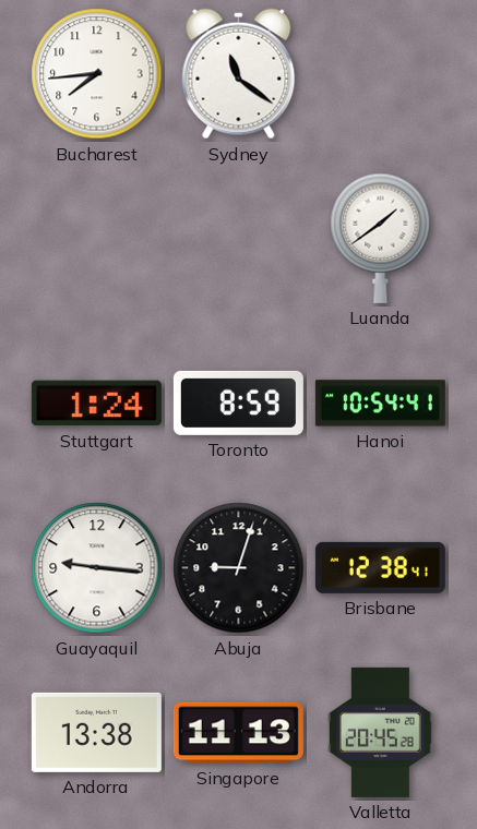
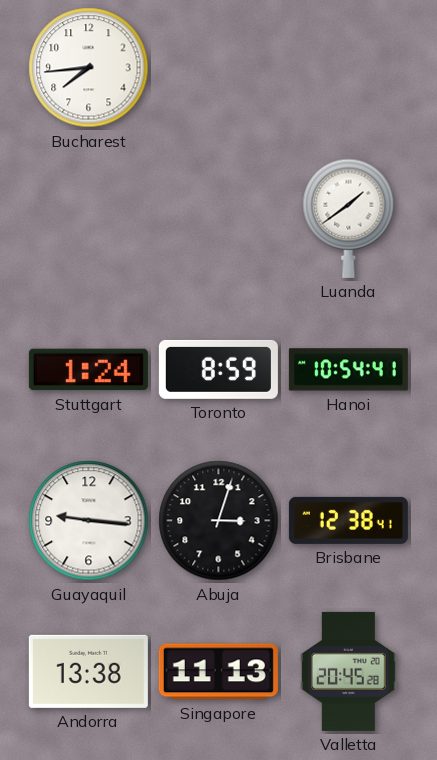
Sydney: 11:21 -> none (239, 74)
Abuja: 9:03 -> 3:03 (219, 521)
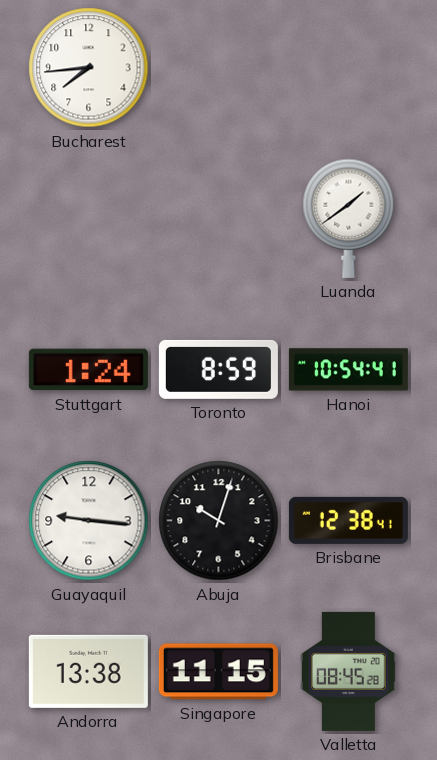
Abuja: 3:03 -> 10:03 (219, 521)
Singapore: 11:13 -> 11:15 (218, 672)
Valletta: 20:45 -> 08:45 (349, 671)
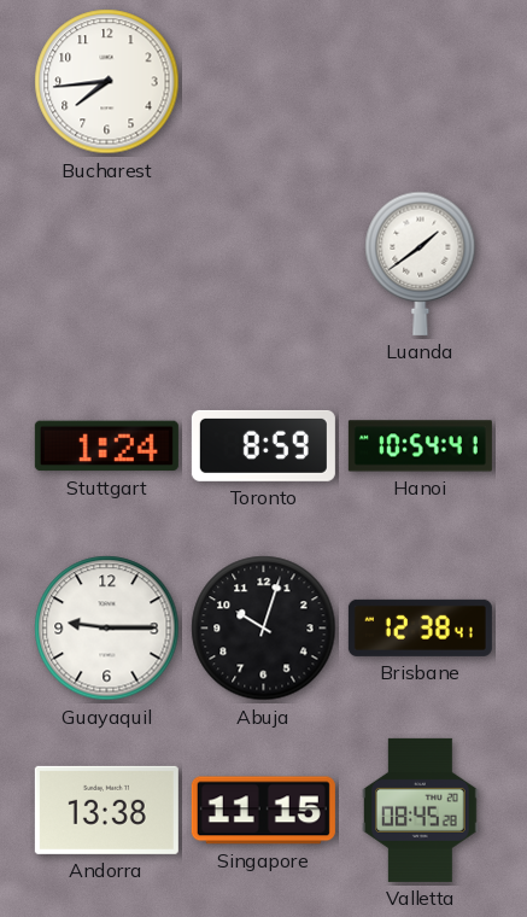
Guayaquil: 9:16 -> 9:15 (107, 629)
